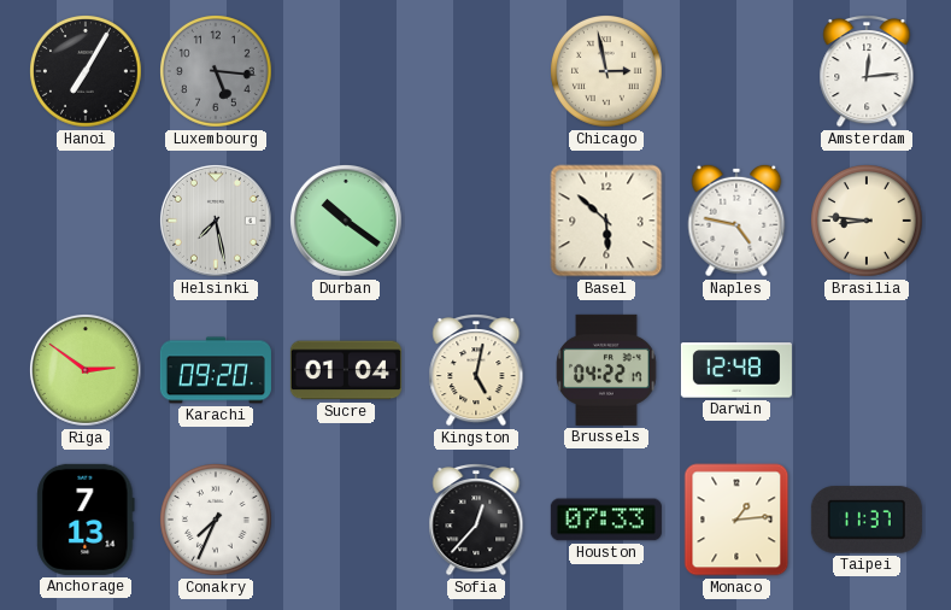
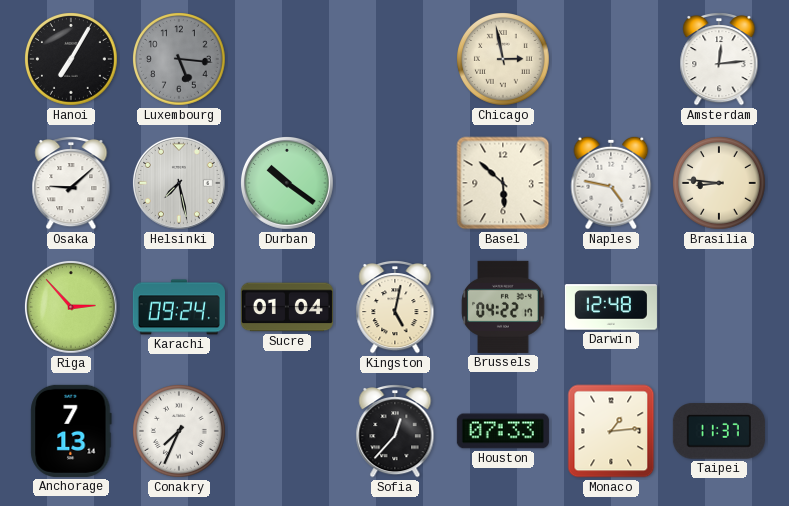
Osaka: none -> 9:08 (71, 184)
Riga: 2:51 -> 2:53 (71, 307)
Karachi: 09:20 -> 09:24 (179, 307)
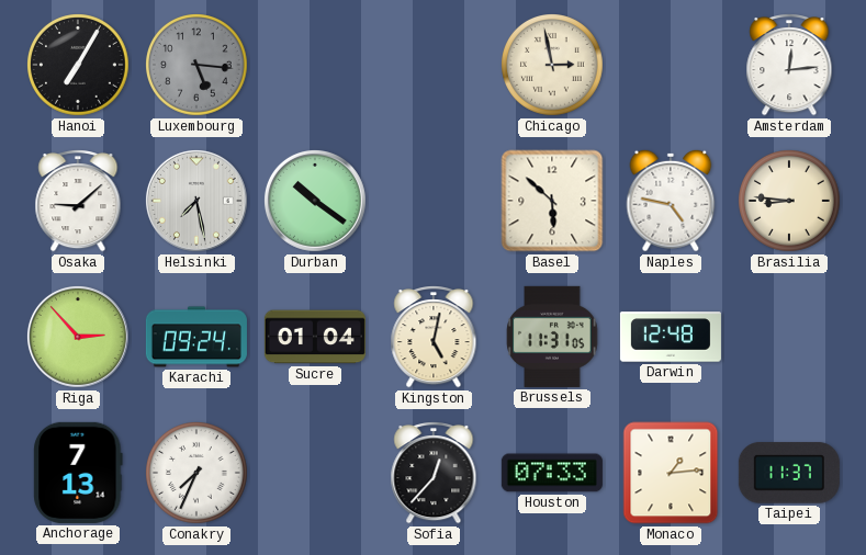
Brussels: 04:22 -> 11:31 (552, 337)
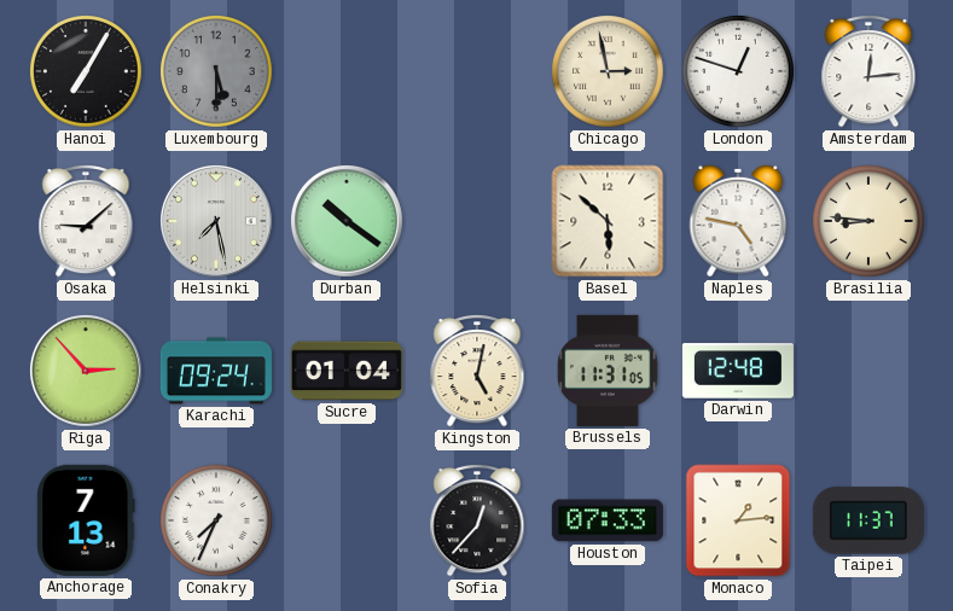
Luxembourg: 5:16 -> 5:30 (217, 72)
London: none -> 12:48 (739, 72)
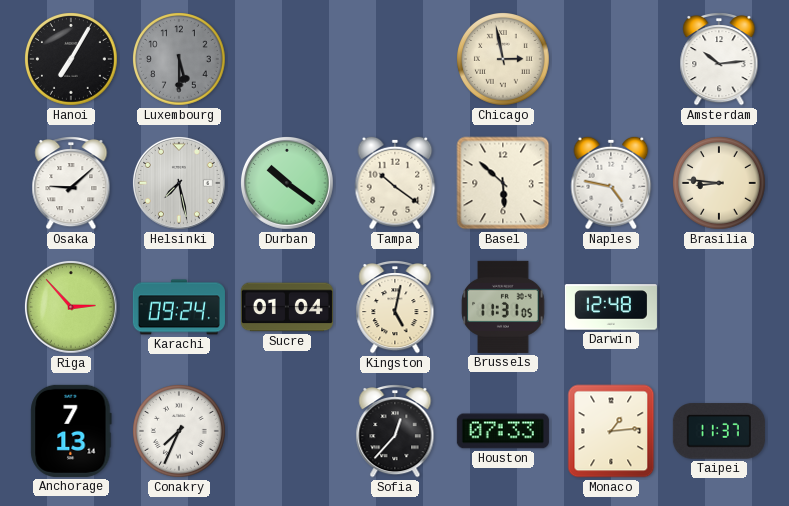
London: 12:48 -> none (739, 72)
Amsterdam: 12:14 -> 10:14 (719, 60)
Tampa: none -> 10:21 (395, 183)
